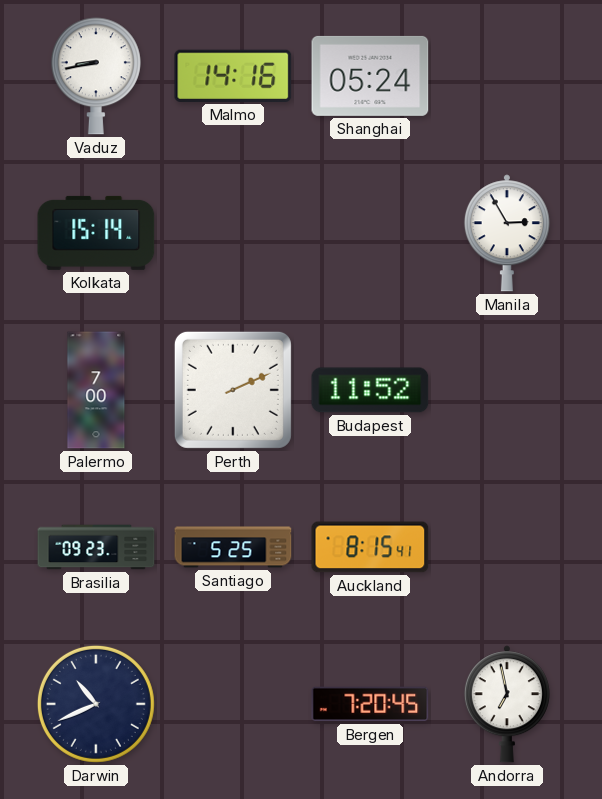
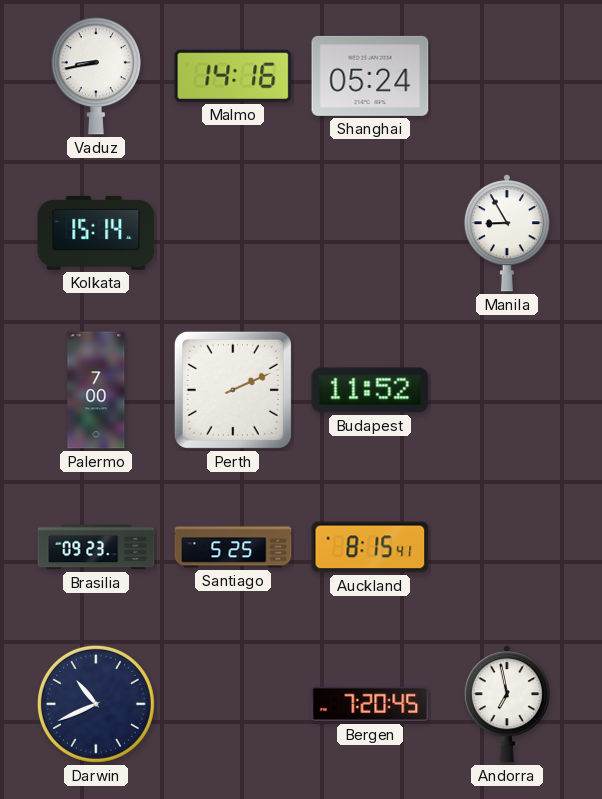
Manila: 2:55 -> 8:55 (507, 233)
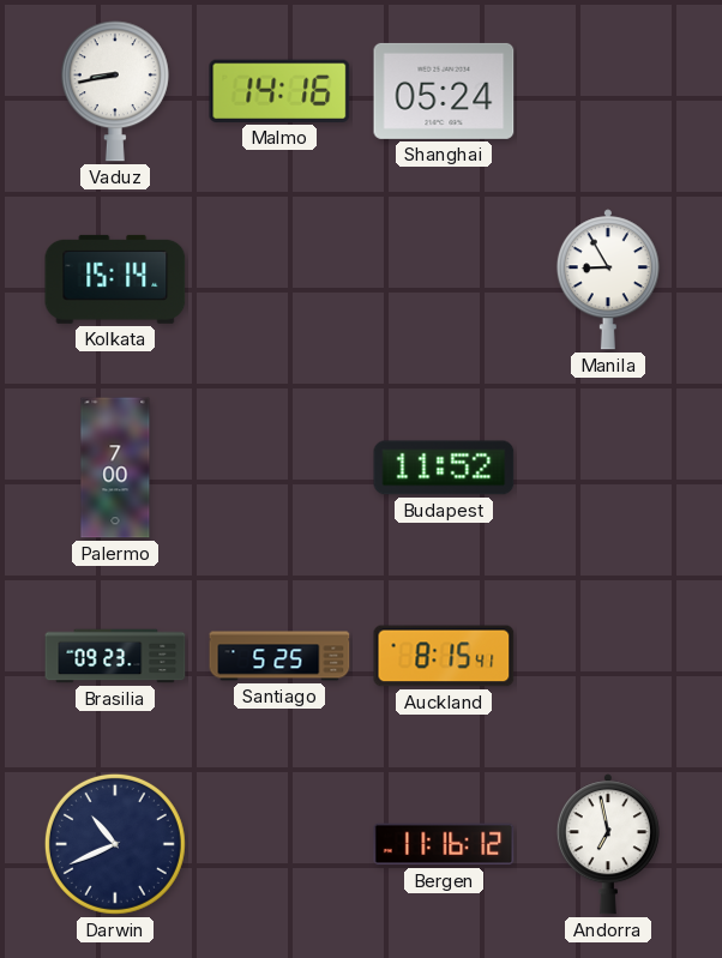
Perth: 2:11 -> none (233, 390)
Bergen: 7:20 -> 11:16 (444, 844)
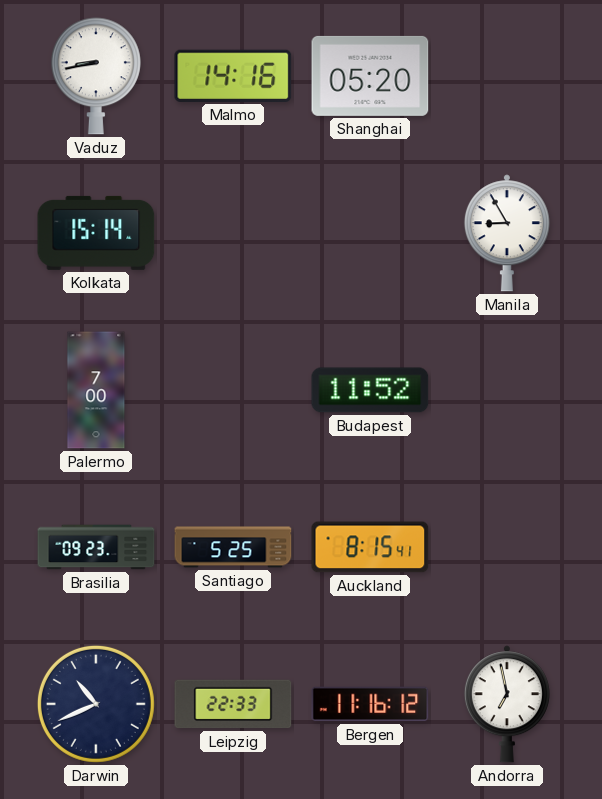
Shanghai: 05:24 -> 05:20 (370, 76)
Leipzig: none -> 22:33 (233, 704)
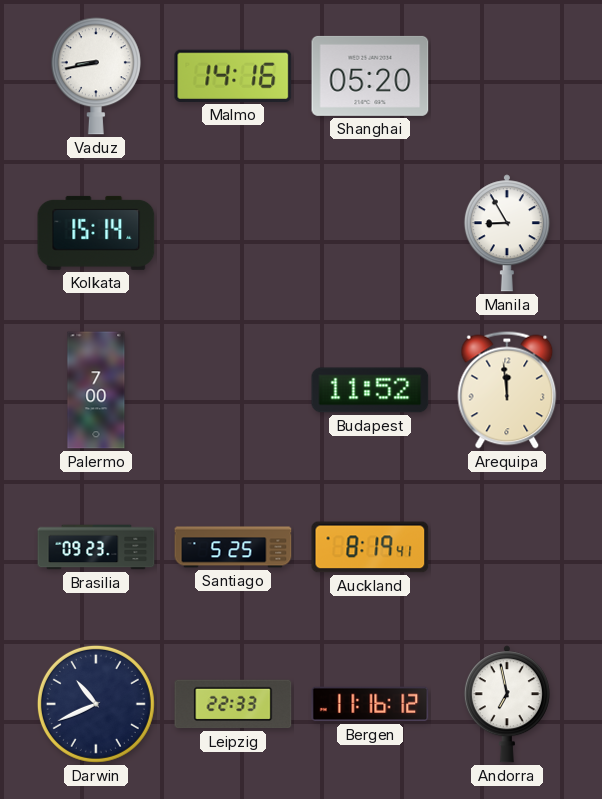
Arequipa: none -> 11:59 (507, 390)
Auckland: 8:15 -> 8:19 (370, 547)
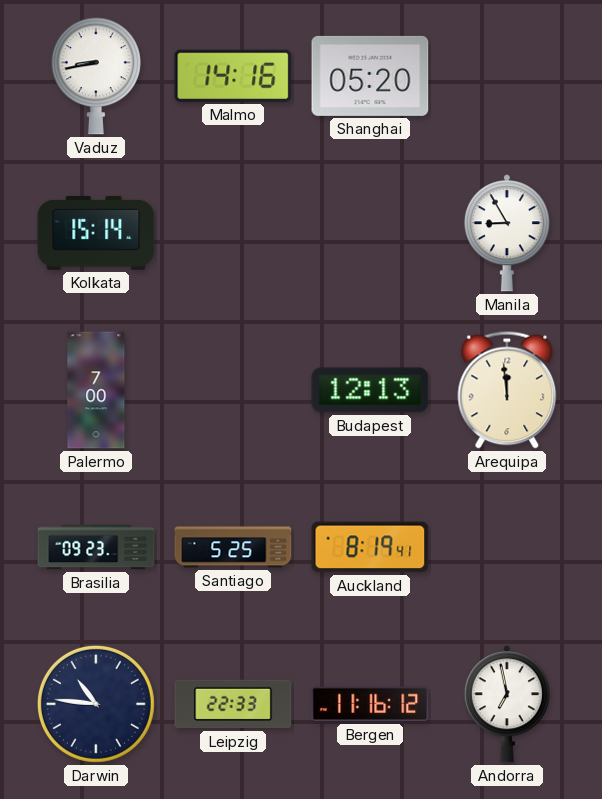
Budapest: 11:52 -> 12:13 (370, 390)
Darwin: 10:41 -> 10:46 (96, 704)
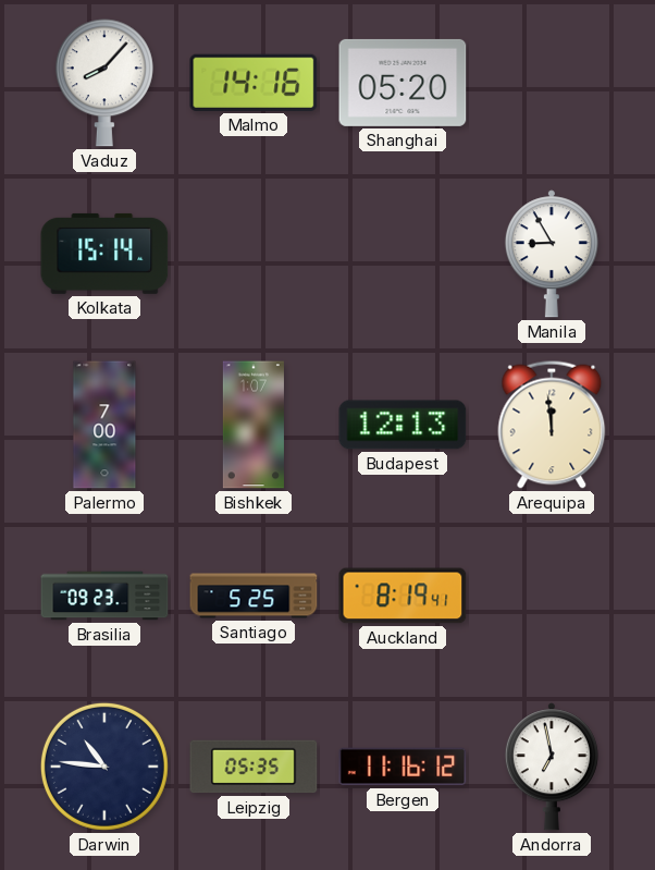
Vaduz: 8:43 -> 8:07 (104, 83)
Bishkek: none -> 1:07 (254, 425)
Leipzig: 22:33 -> 05:35 (254, 767)
